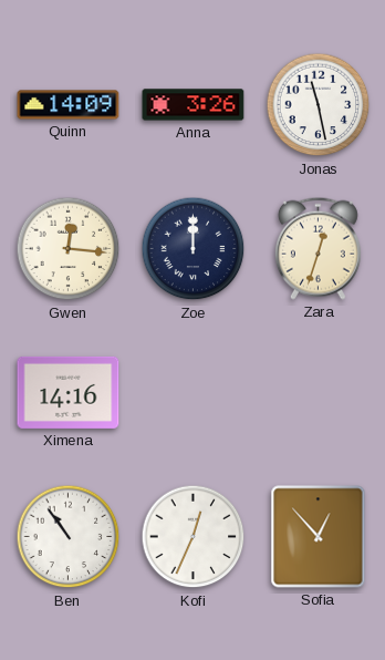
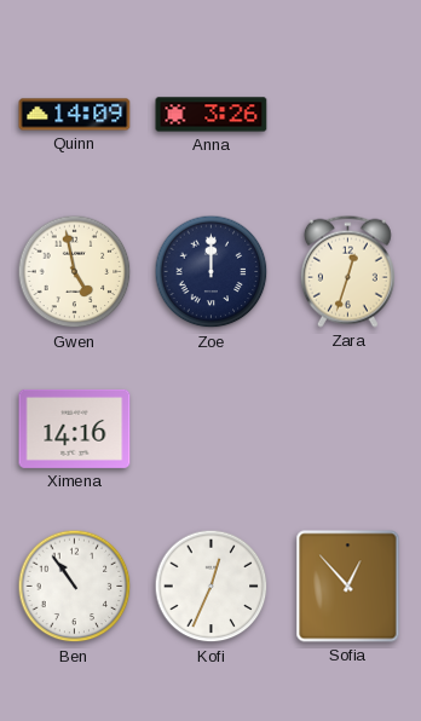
Jonas: 11:28 -> none (319, 105)
Gwen: 12:16 -> 4:58 (75, 272)
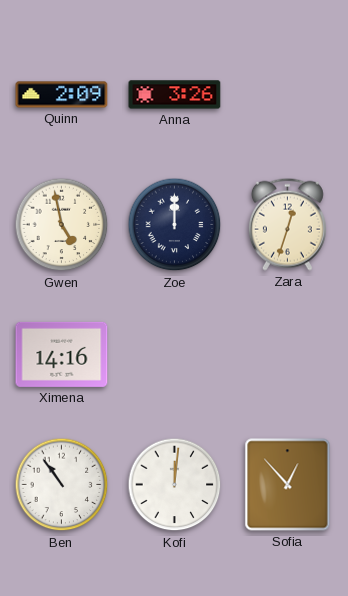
Quinn: 14:09 -> 2:09 (62, 95)
Kofi: 12:34 -> 12:01 (175, 485)
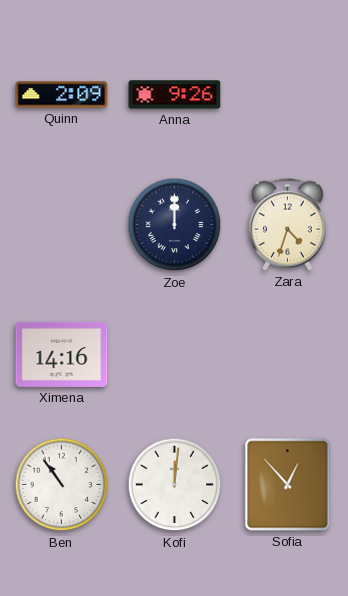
Anna: 3:26 -> 9:26 (175, 95)
Gwen: 4:58 -> none (62, 225)
Zara: 12:33 -> 4:33 (287, 224)
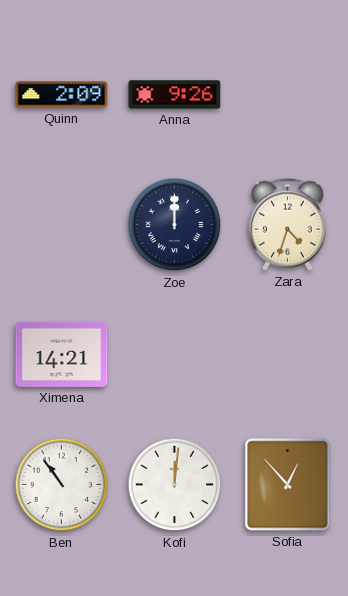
Ximena: 14:16 -> 14:21 (62, 354)
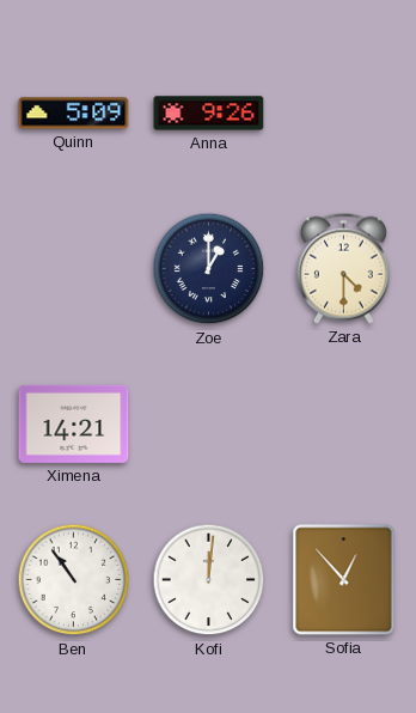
Quinn: 2:09 -> 5:09 (74, 114)
Zoe: 12:00 -> 1:00 (209, 269)
Zara: 4:33 -> 4:30 (343, 268)
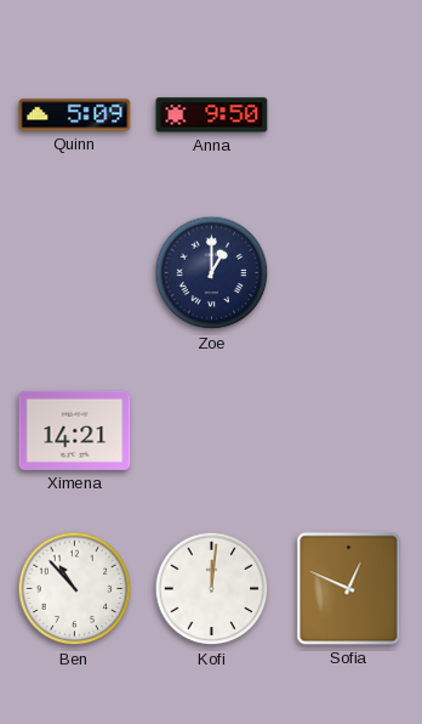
Anna: 9:26 -> 9:50 (212, 115)
Zara: 4:30 -> none (343, 268)
Ben: 10:54 -> 10:53 (75, 589)
Sofia: 12:53 -> 12:49 (349, 589)
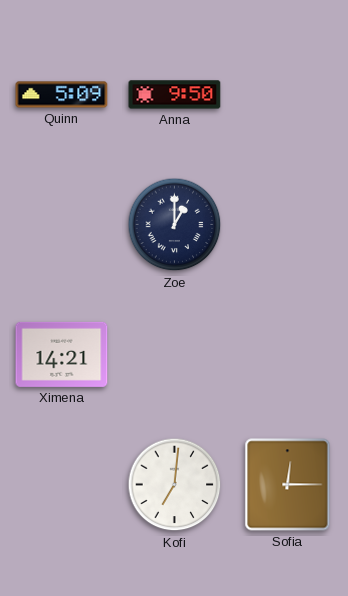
Ben: 10:53 -> none (75, 589)
Kofi: 12:01 -> 7:01 (175, 485)
Sofia: 12:49 -> 12:15 (288, 485)
